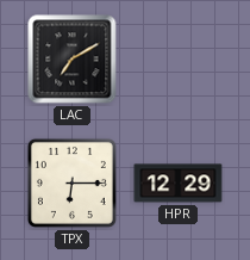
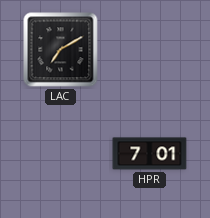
TPX: 6:15 -> none (71, 182)
HPR: 12:29 -> 7:01 (150, 154)
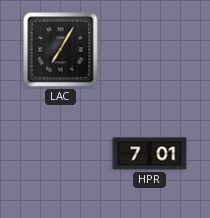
LAC: 7:10 -> 7:05 (61, 50)
